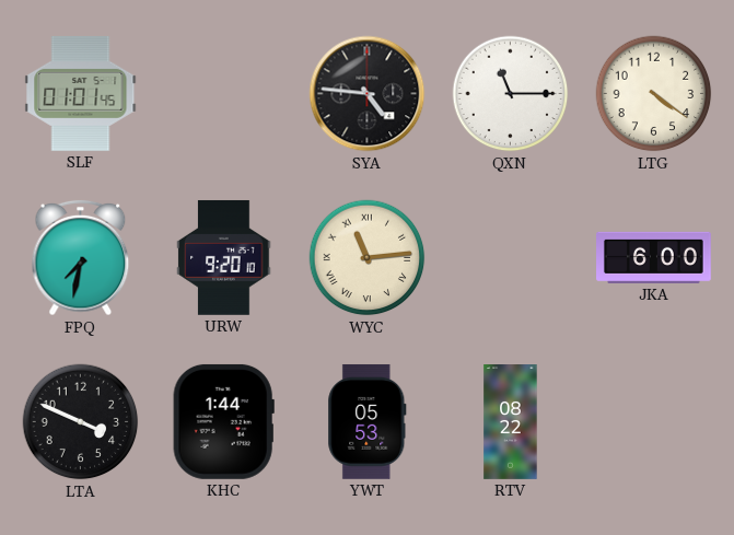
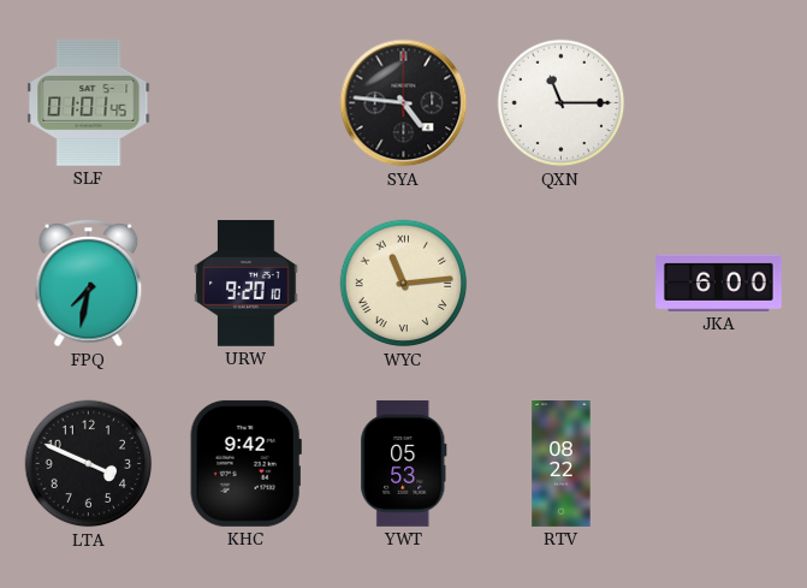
LTG: 4:21 -> none (654, 94)
KHC: 1:44 -> 9:42 (245, 463)
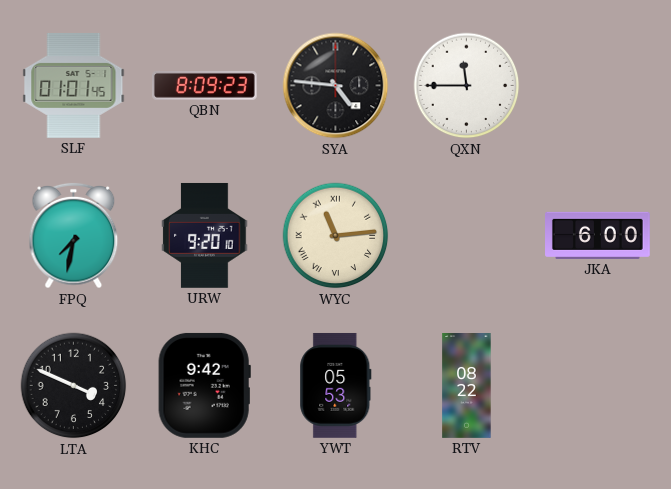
QBN: none -> 8:09 (204, 86)
QXN: 11:15 -> 11:45 (467, 86)
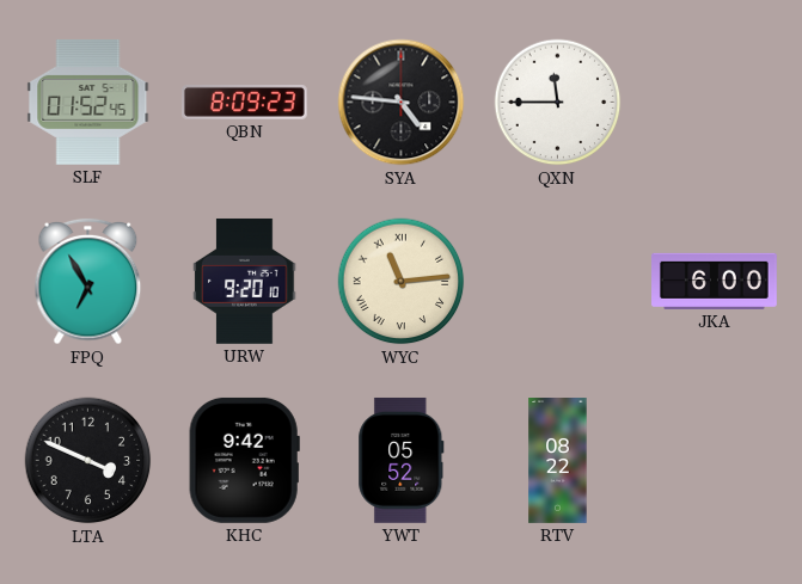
SLF: 01:01 -> 01:52 (88, 102)
FPQ: 7:32 -> 6:55 (88, 282)
YWT: 05:53 -> 05:52 (402, 460)
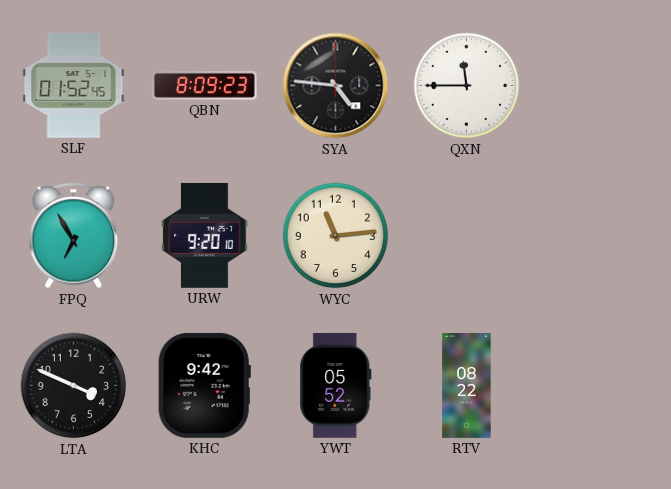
WYC numerals: Roman -> Arabic (336, 236)
JKA: 6:00 -> none (715, 281)
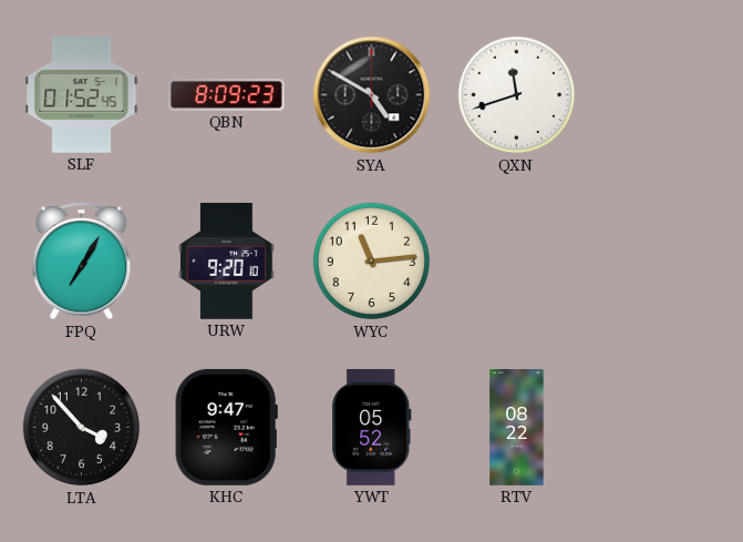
SYA: 4:46 -> 4:50 (372, 95)
QXN: 11:45 -> 11:42 (517, 95)
FPQ: 6:55 -> 7:05 (82, 262)
LTA: 3:49 -> 3:53 (82, 428)
KHC: 9:42 -> 9:47 (226, 427)
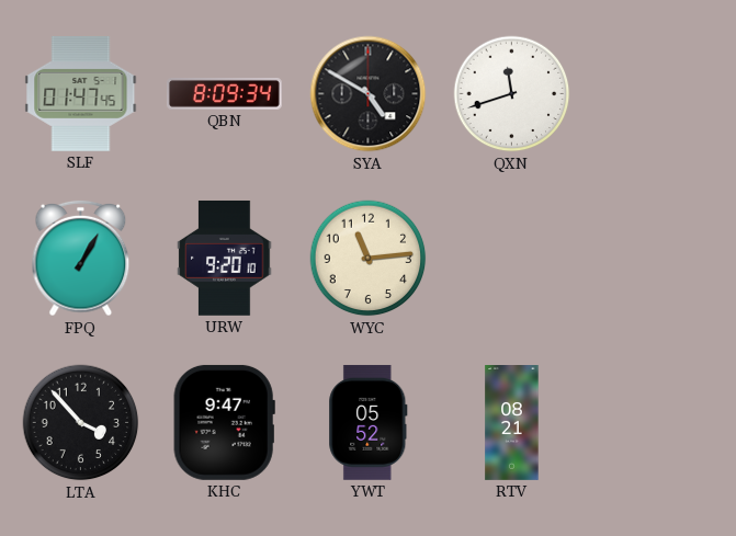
SLF: 01:52 -> 01:47 (81, 93)
QBN: 8:09:23 -> 8:09:34 (224, 94)
FPQ: 7:05 -> 1:05 (81, 259)
RTV: 08:22 -> 08:21 (512, 423)
